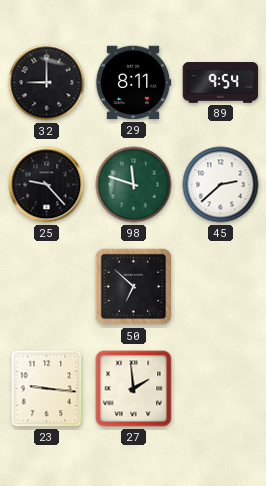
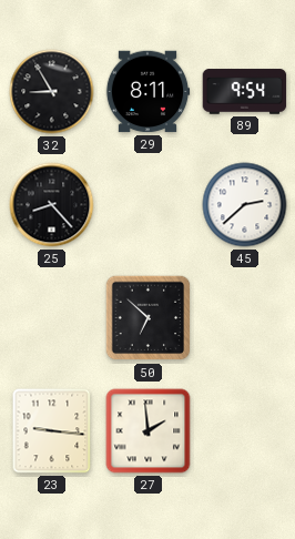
32: 9:00 -> 8:55 (52, 92)
25: 9:23 -> 8:23 (52, 205)
98: 11:48 -> none (134, 185)
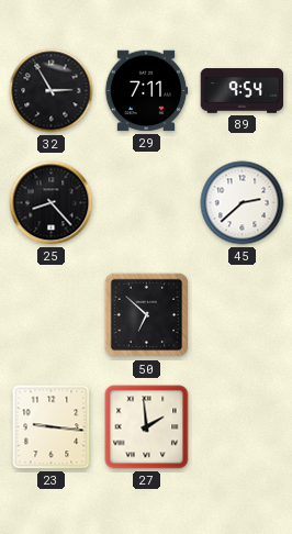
32: 8:55 -> 2:55 (52, 91)
29: 8:11 -> 7:11 (146, 91)
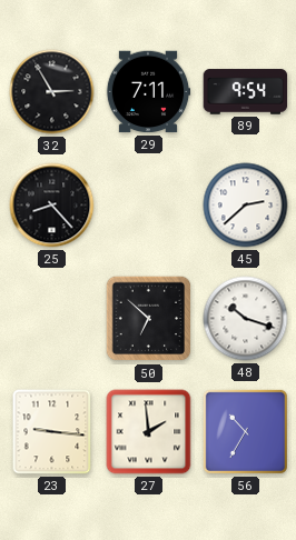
48: none -> 10:18 (246, 319)
56: none -> 10:35 (245, 431)
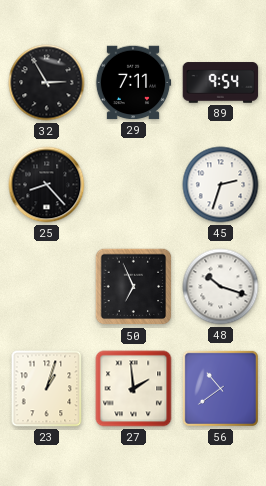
45: 2:38 -> 2:33 (221, 185)
50: 6:52 -> 6:56 (134, 287)
23: 9:16 -> 1:03 (47, 389)
56: 10:35 -> 10:39 (220, 388)
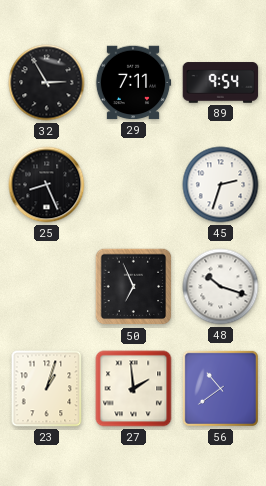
25: 8:23 -> 8:26 (47, 185)
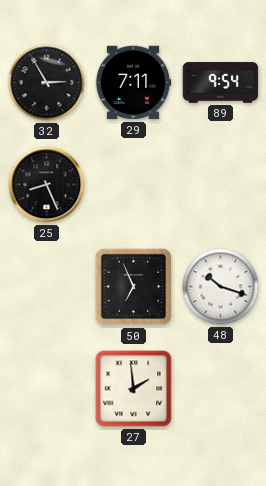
45: 2:33 -> none (221, 185)
23: 1:03 -> none (47, 389)
56: 10:39 -> none (220, 388)
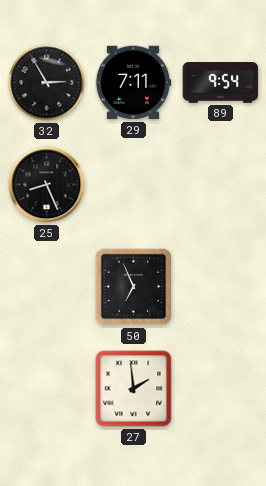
48: 10:18 -> none (221, 287)
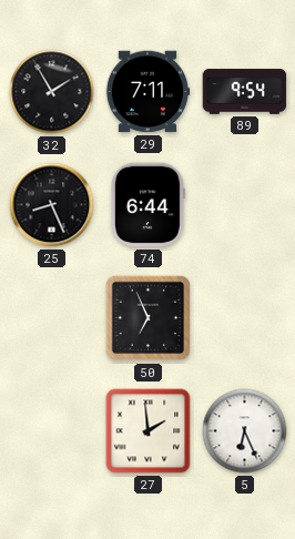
32: 2:55 -> 1:55 (52, 92)
74: none -> 6:44 (147, 205)
5: none -> 6:26 (245, 431)
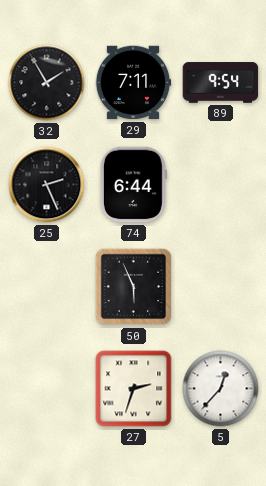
25: 8:26 -> 2:26 (47, 185)
50: 6:56 -> 5:56 (134, 287)
27: 1:59 -> 2:33 (134, 389)
5: 6:26 -> 12:37 (221, 389)
